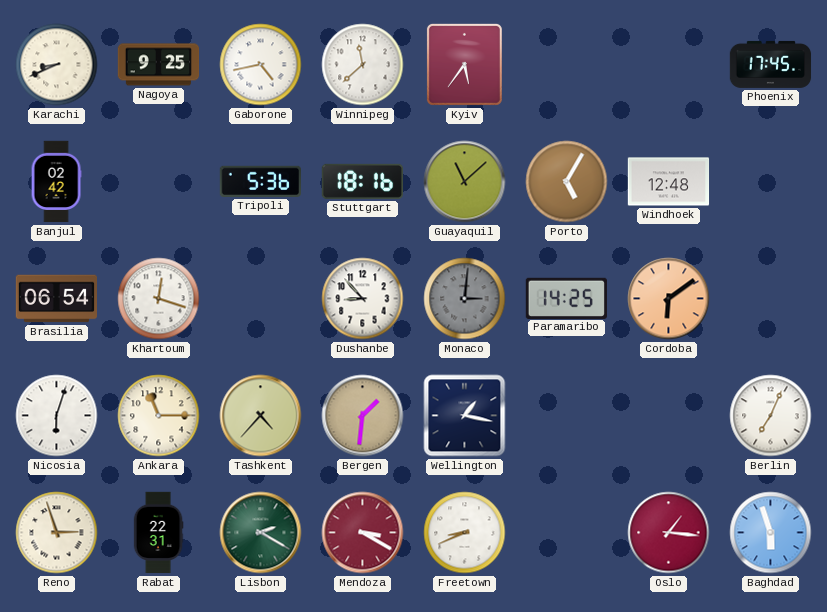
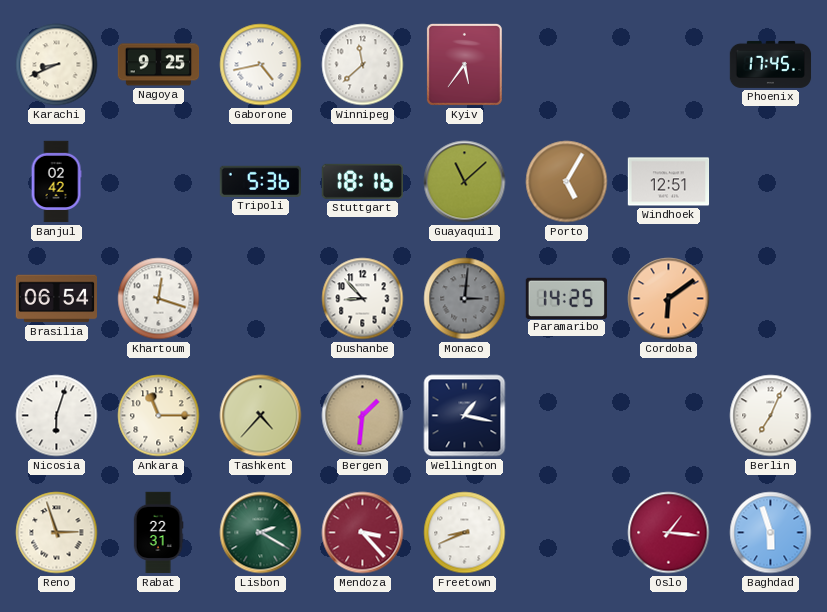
Windhoek: 12:48 -> 12:51 (669, 182)
Mendoza: 3:20 -> 3:23 (363, 533)
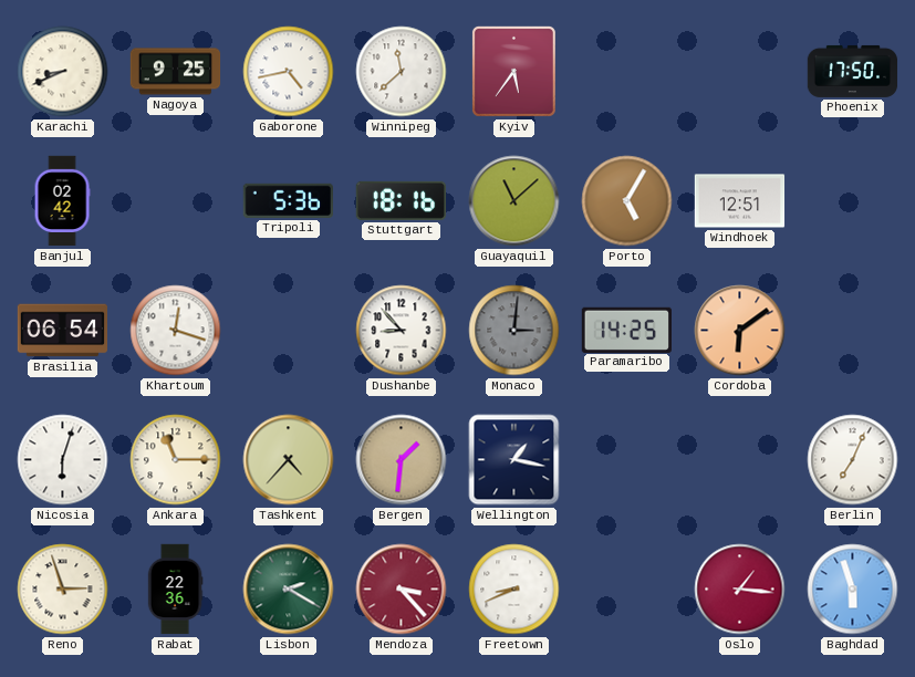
Phoenix: 17:45 -> 17:50 (853, 71)
Rabat: 22:31 -> 22:36 (175, 590)
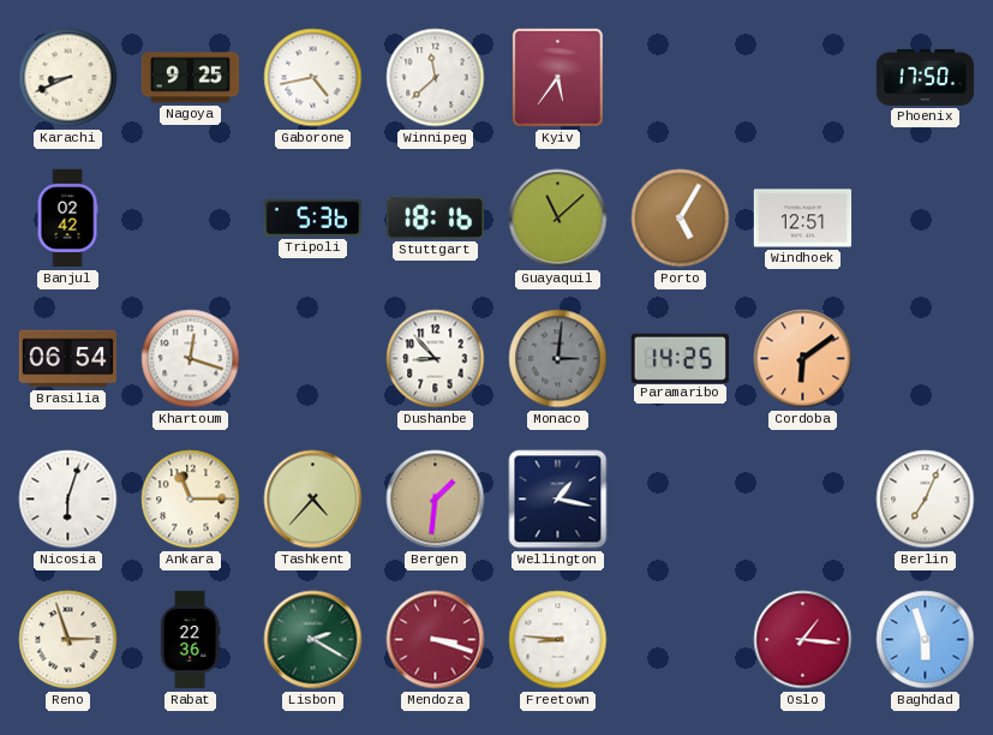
Mendoza: 3:23 -> 3:18 (436, 640)
Freetown: 8:41 -> 8:46 (558, 640)
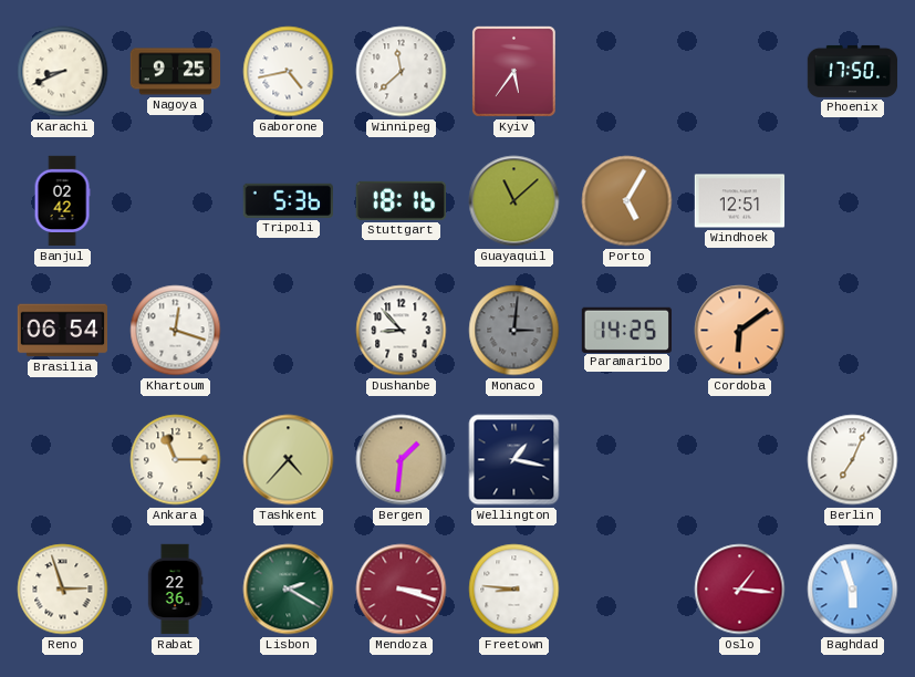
Nicosia: 6:03 -> none (68, 500)
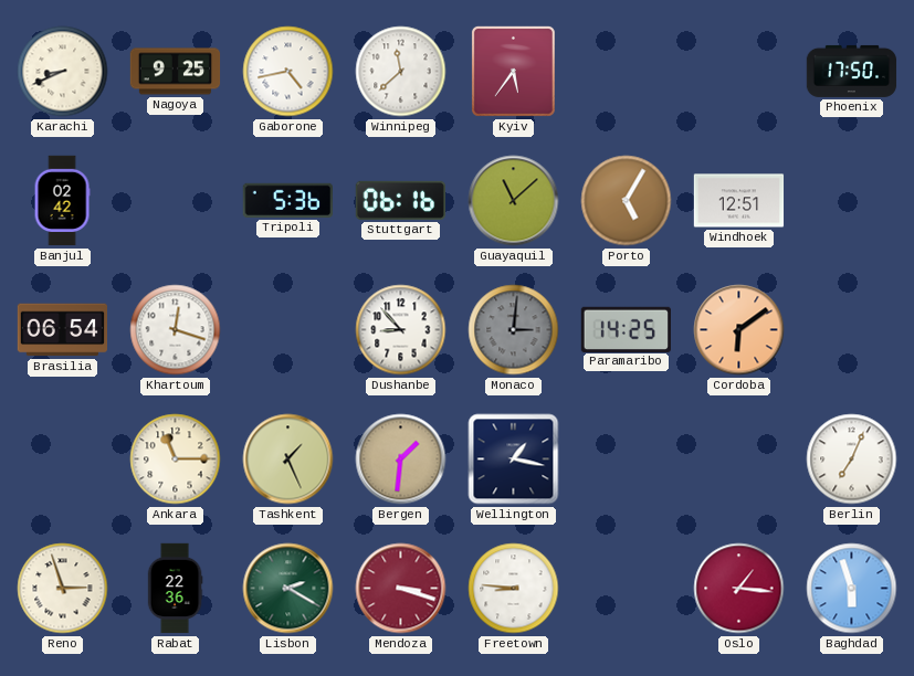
Stuttgart: 18:16 -> 06:16 (400, 200)
Tashkent: 4:37 -> 1:26 (288, 460)
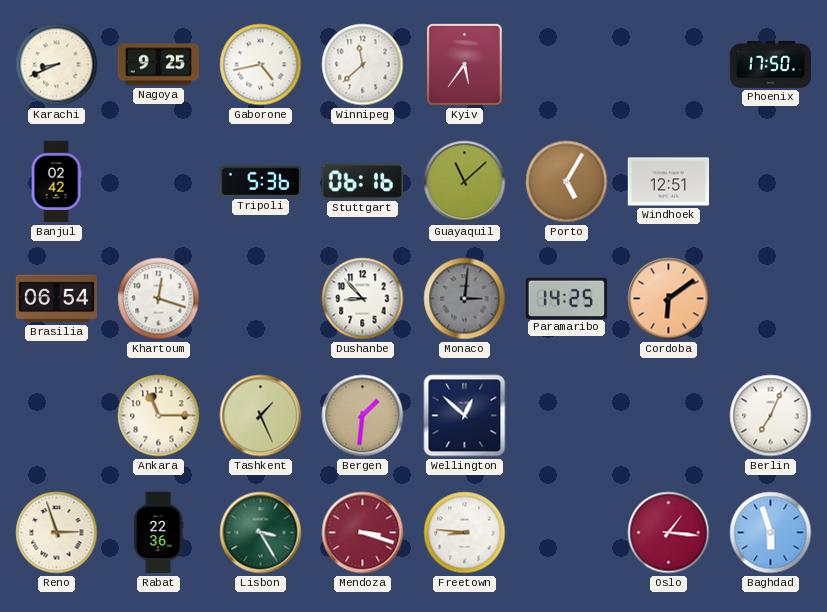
Wellington: 1:17 -> 12:52 (465, 416)
Lisbon: 2:20 -> 3:25 (261, 533)
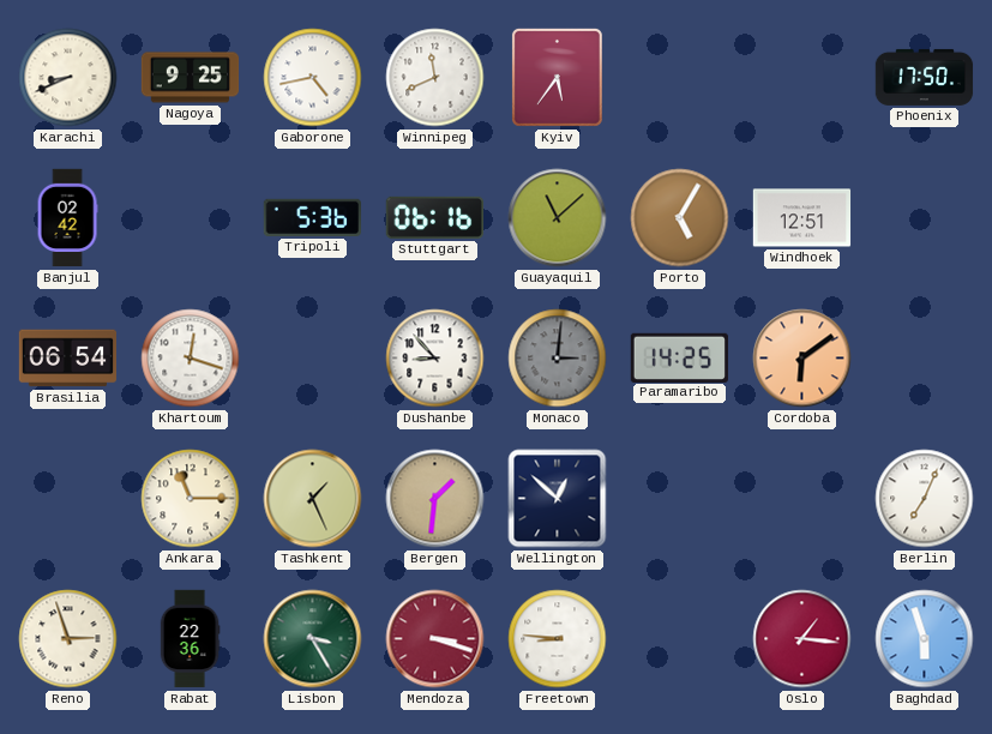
Winnipeg: 11:38 -> 11:41 (435, 78)
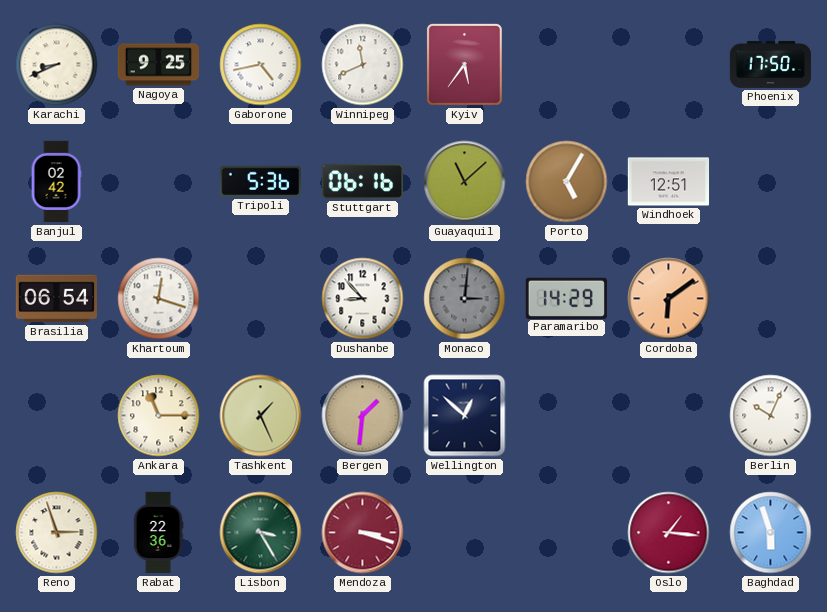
Paramaribo: 14:25 -> 14:29 (566, 298)
Berlin: 7:04 -> 10:04 (771, 416)
Freetown: 8:46 -> none (558, 639)
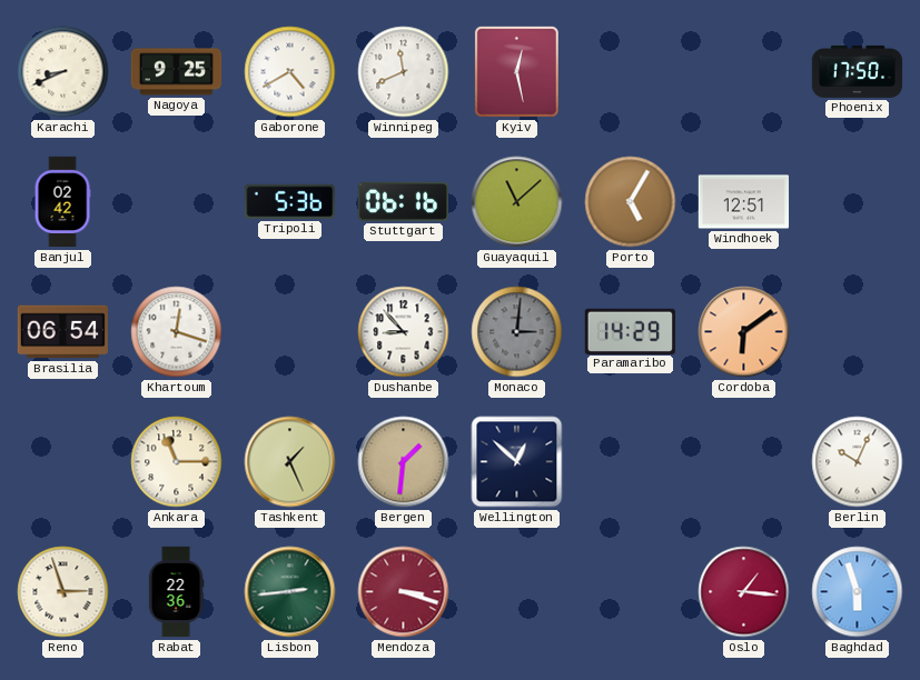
Gaborone: 4:43 -> 4:40 (290, 72)
Kyiv: 5:36 -> 12:28 (516, 71)
Lisbon: 3:25 -> 2:44 (290, 592)
